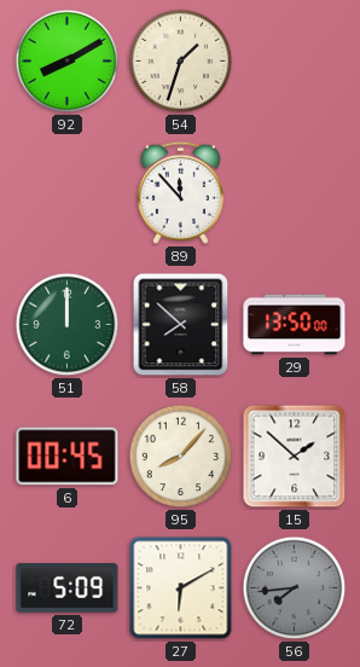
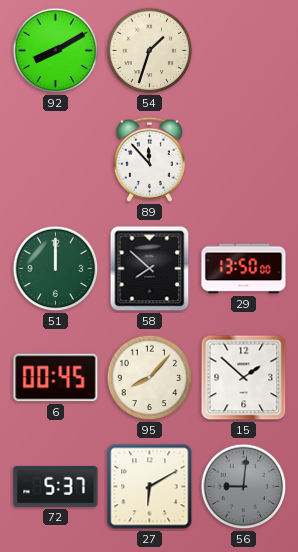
72: 5:09 -> 5:37 (56, 487)
56: 7:44 -> 9:01 (244, 487)
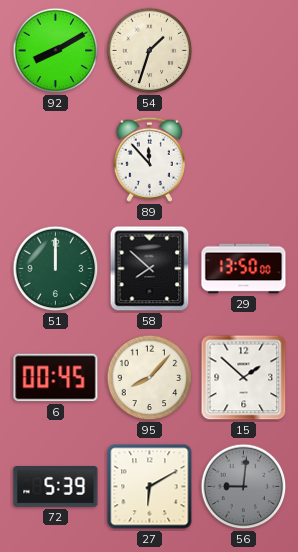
72: 5:37 -> 5:39 (56, 487)
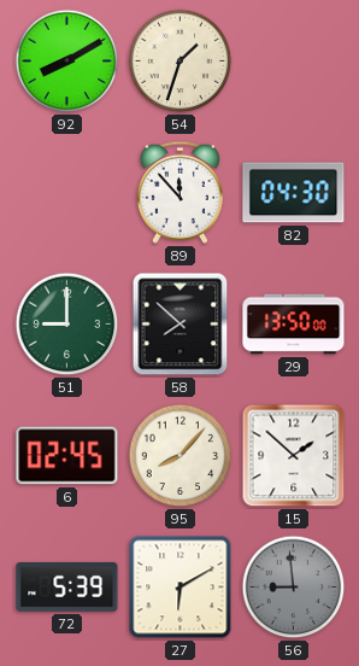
82: none -> 04:30 (294, 193)
51: 12:00 -> 9:00 (67, 325)
6: 00:45 -> 02:45 (67, 456)
56: 9:01 -> 8:59 (294, 588)
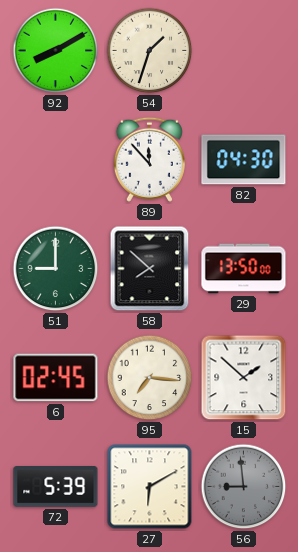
95: 8:07 -> 7:16 (150, 378)
